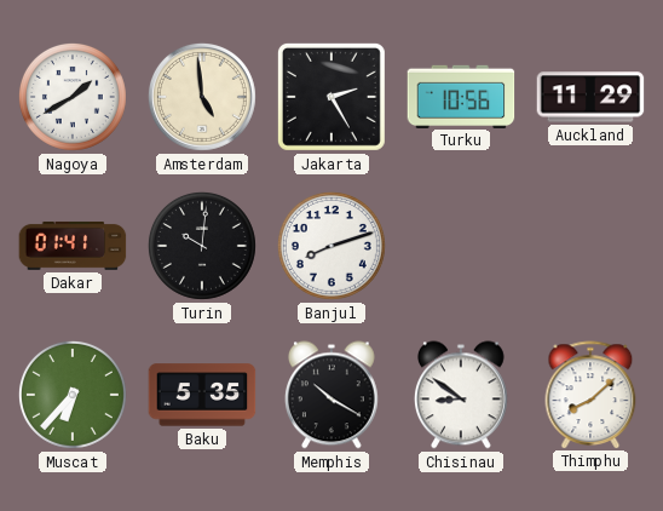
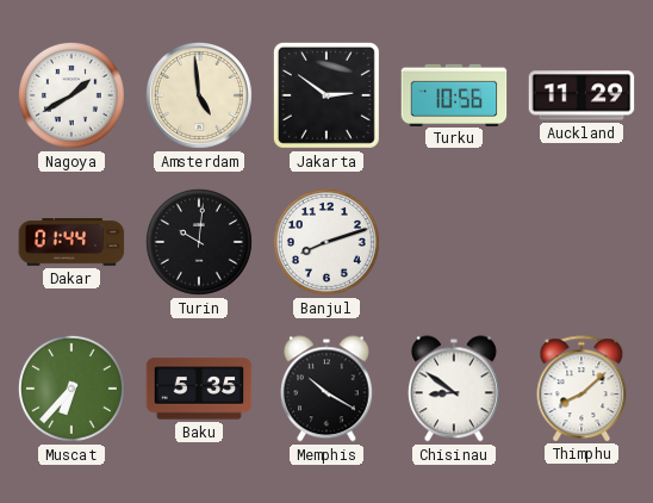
Jakarta: 2:25 -> 2:51 (326, 95)
Dakar: 01:41 -> 01:44 (71, 242)
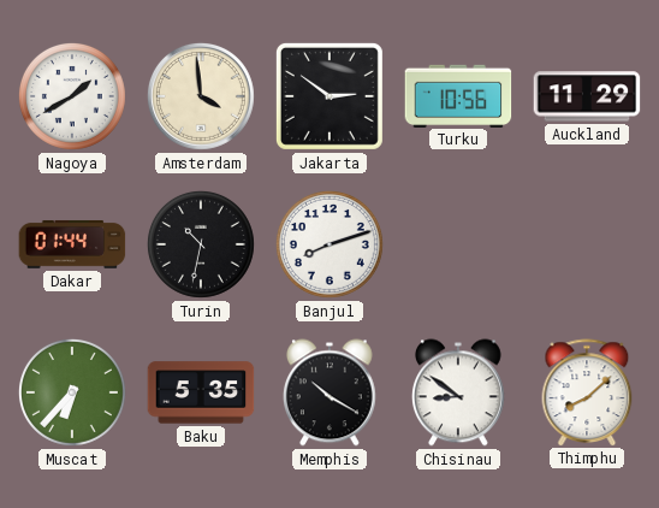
Amsterdam: 4:59 -> 3:59 (201, 96)
Turin: 10:01 -> 10:32 (201, 244)
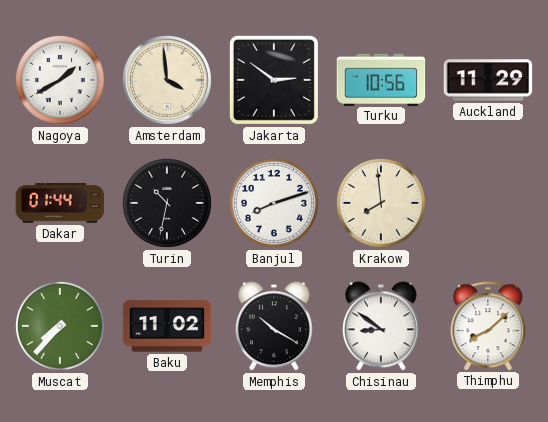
Krakow: none -> 7:59 (381, 203)
Muscat: 6:37 -> 7:37 (60, 326)
Baku: 5:35 -> 11:02 (167, 326)
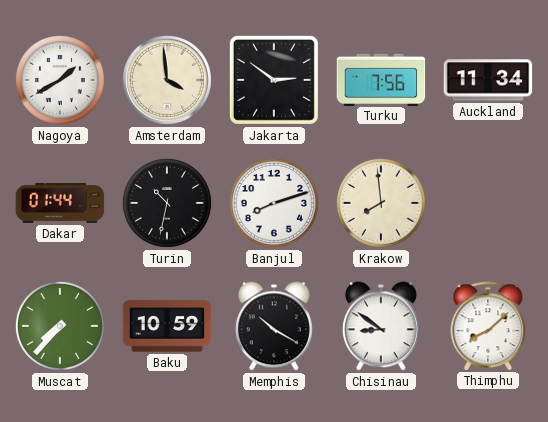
Turku: 10:56 -> 7:56 (381, 79)
Auckland: 11:29 -> 11:34 (488, 80)
Baku: 11:02 -> 10:59 (167, 326)
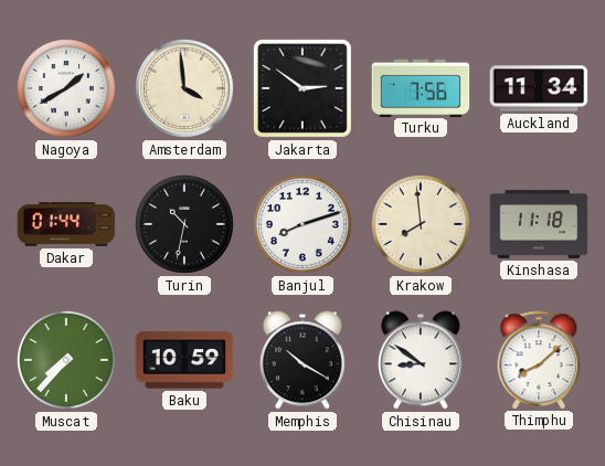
Kinshasa: none -> 11:18 (539, 224)
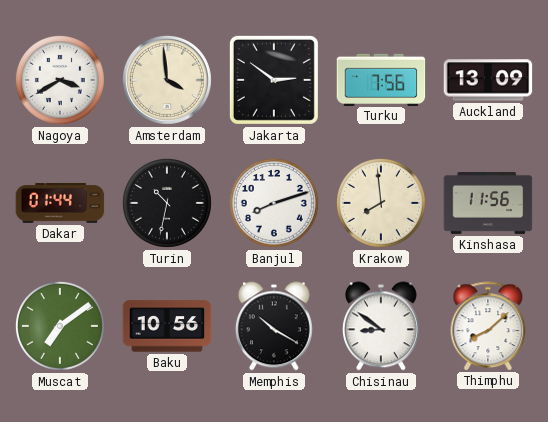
Nagoya: 1:40 -> 3:40 (60, 80)
Auckland: 11:34 -> 13:09 (488, 80)
Kinshasa: 11:18 -> 11:56 (488, 203)
Muscat: 7:37 -> 7:09 (60, 326)
Baku: 10:59 -> 10:56 (167, 326)
